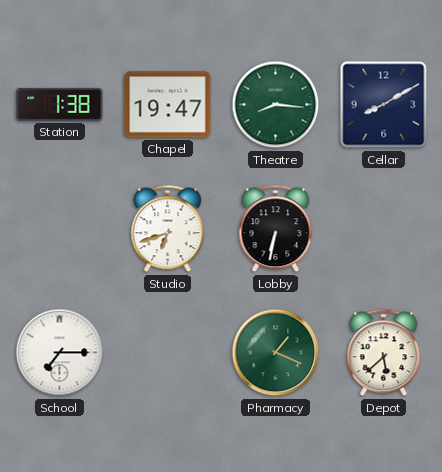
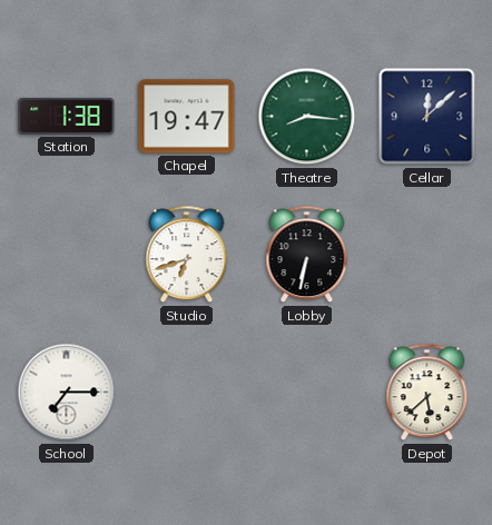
Cellar: 8:10 -> 12:08 (427, 117)
Pharmacy: 1:19 -> none (276, 353)
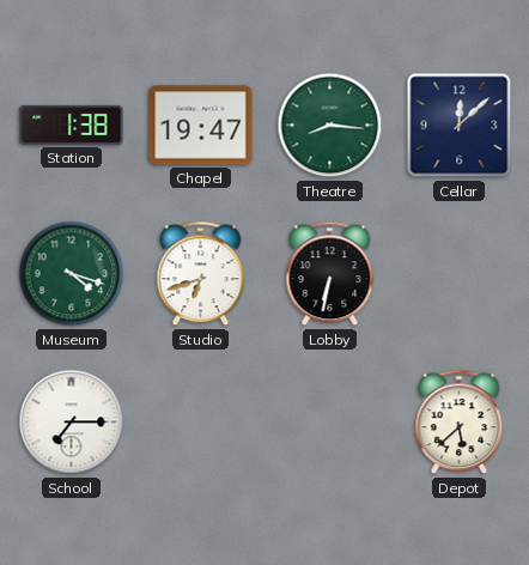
Museum: none -> 4:18 (72, 274)
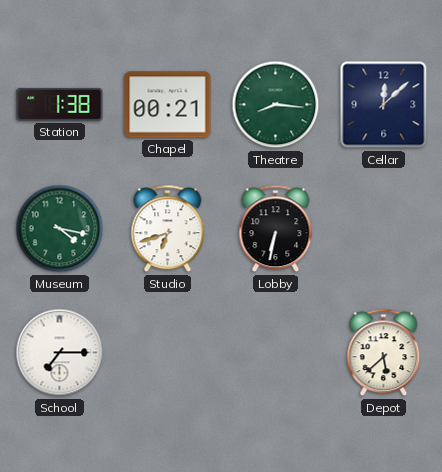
Chapel: 19:47 -> 00:21 (168, 105)
Museum: 4:18 -> 4:17 (60, 229)
